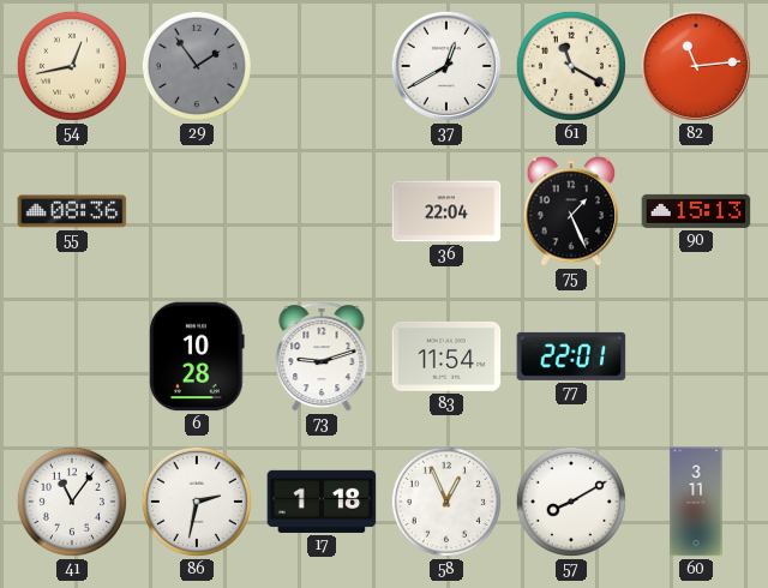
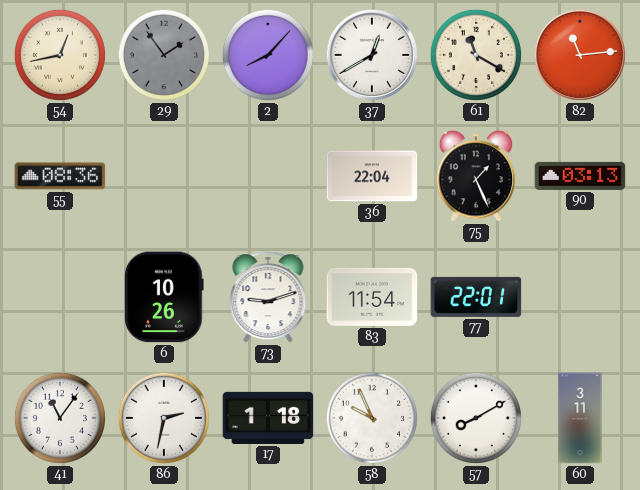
2: none -> 8:07 (268, 55)
90: 15:13 -> 03:13 (580, 176)
6: 10:28 -> 10:26 (164, 297)
58: 12:56 -> 9:56 (372, 418)
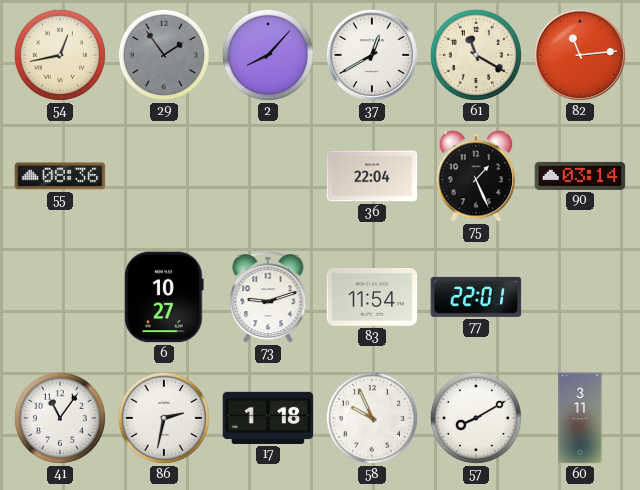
90: 03:13 -> 03:14 (580, 176)
6: 10:26 -> 10:27 (164, 297)
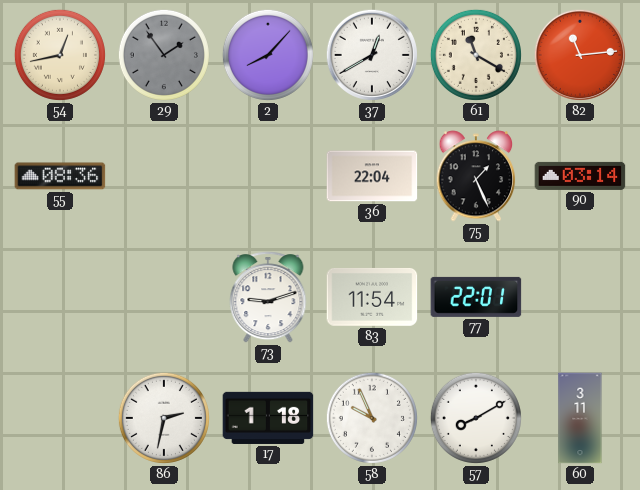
6: 10:27 -> none (164, 297)
41: 11:06 -> none (60, 418)
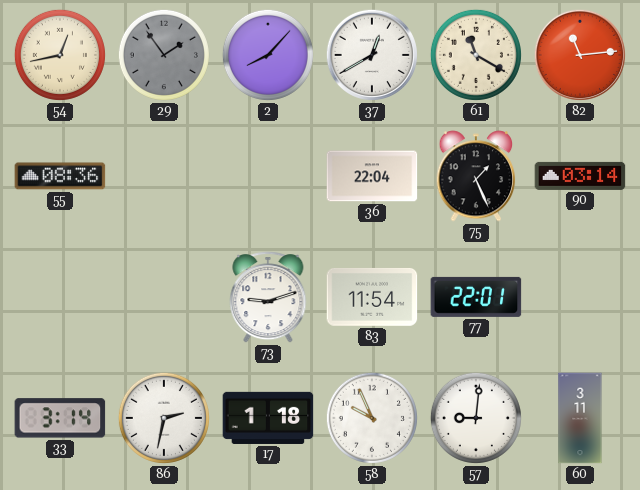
33: none -> 3:14 (60, 418)
57: 8:10 -> 9:01 (476, 418)
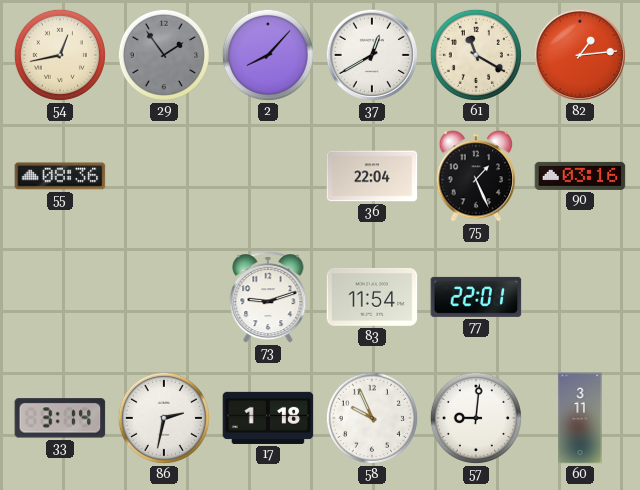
82: 11:14 -> 1:14 (580, 55)
90: 03:14 -> 03:16 (580, 176)
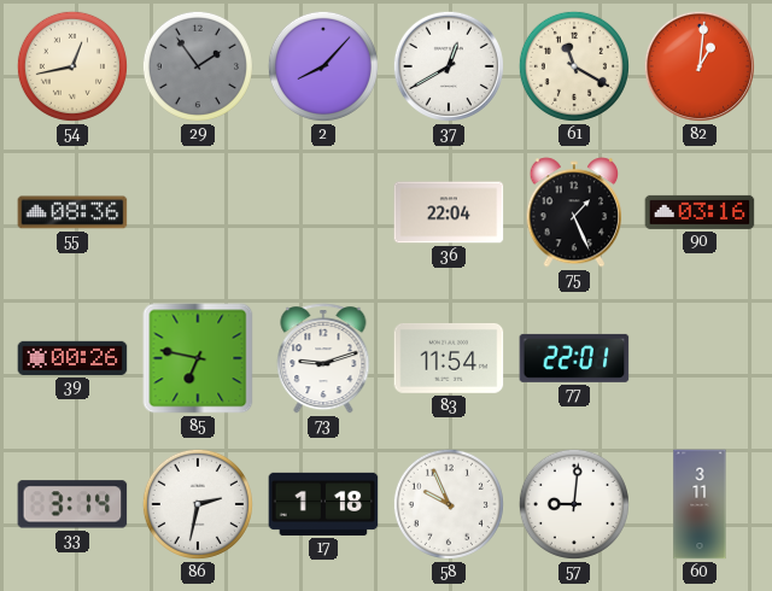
82: 1:14 -> 1:01 (700, 66)
39: none -> 00:26 (72, 358)
85: none -> 6:47 (198, 358)
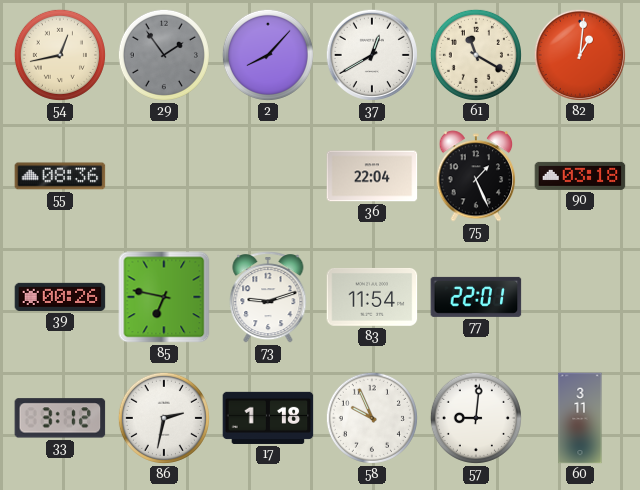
90: 03:16 -> 03:18 (580, 176)
33: 3:14 -> 3:12 (60, 418)
